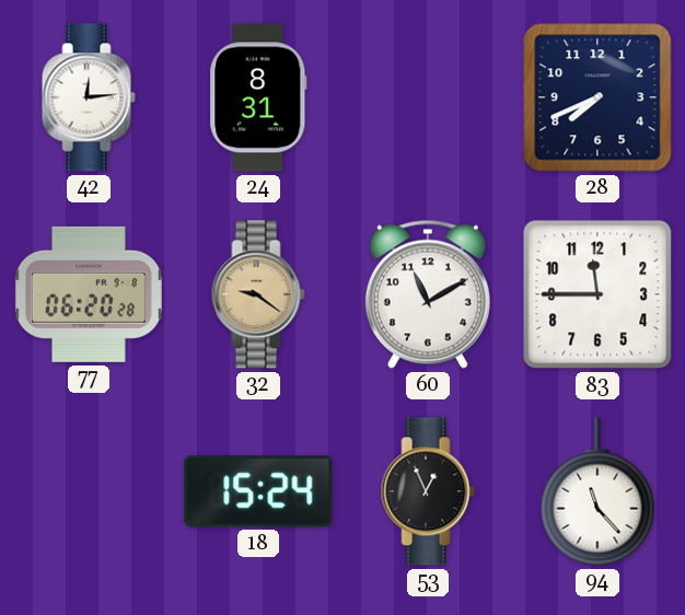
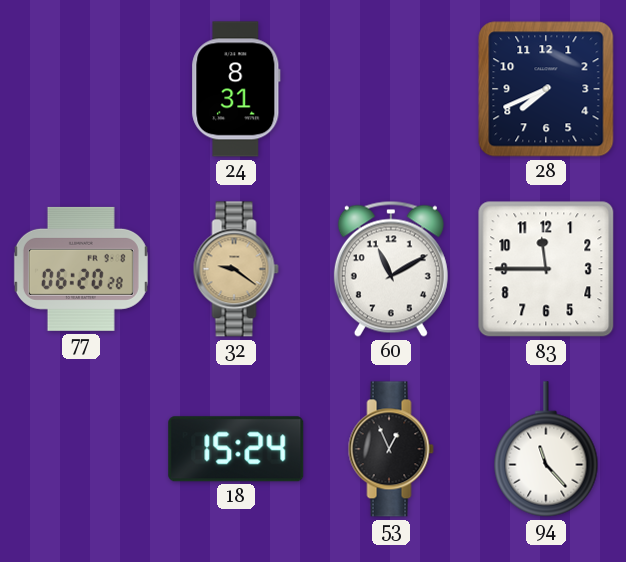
42: 12:14 -> none (89, 97)
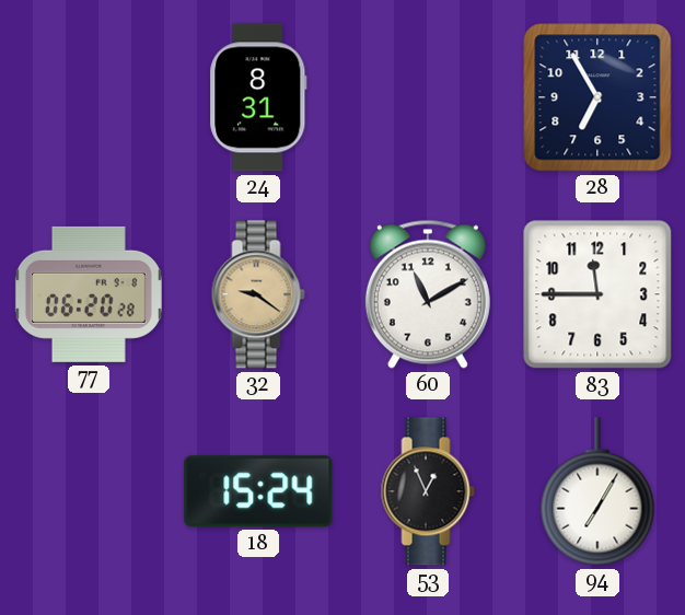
28: 7:41 -> 6:55 (597, 97)
94: 11:23 -> 7:05 (597, 491)
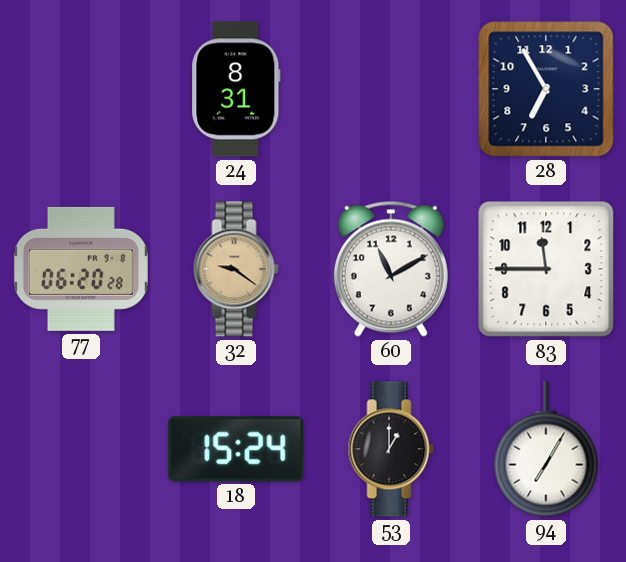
53: 12:56 -> 1:00 (391, 449)
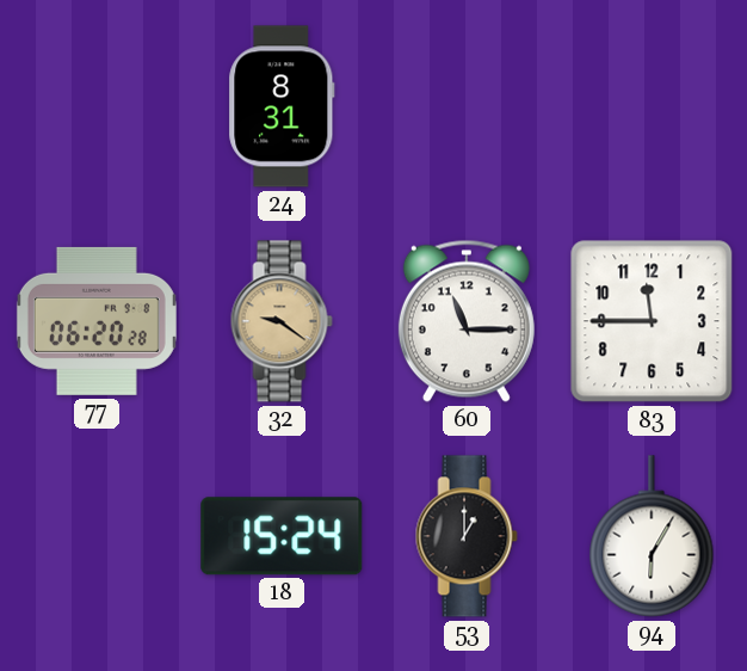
28: 6:55 -> none (546, 89)
60: 11:10 -> 11:15 (467, 321)
94: 7:05 -> 6:05 (652, 536)
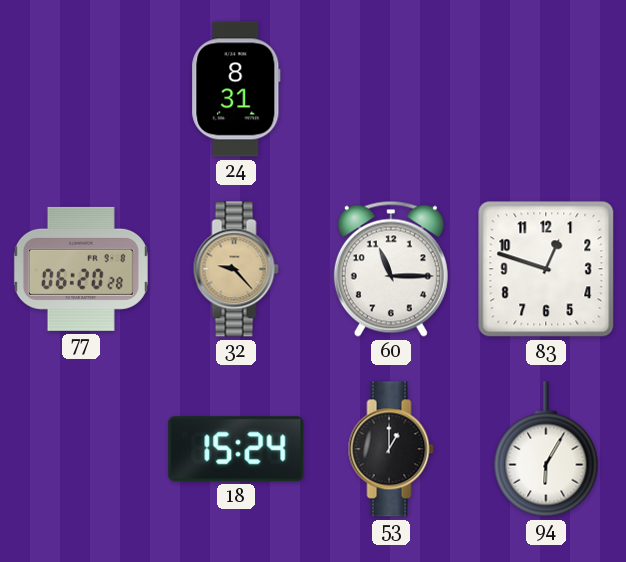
32: 9:21 -> 9:23 (236, 269)
83: 11:45 -> 12:48 (546, 269)
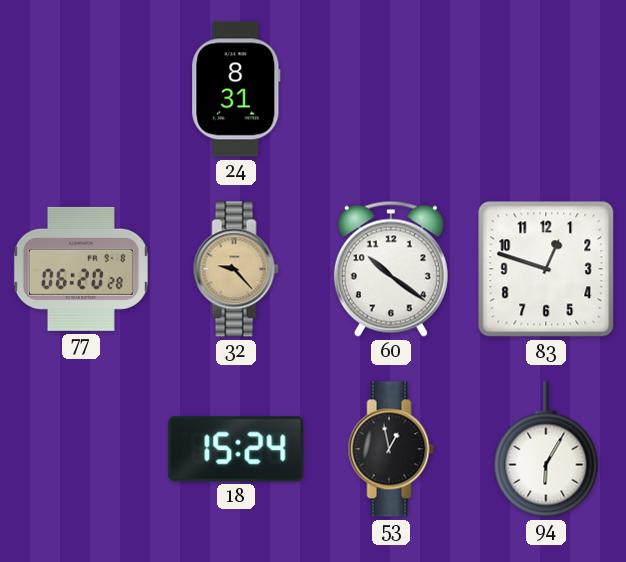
60: 11:15 -> 10:21 (391, 269)
53: 1:00 -> 12:58 (391, 449)
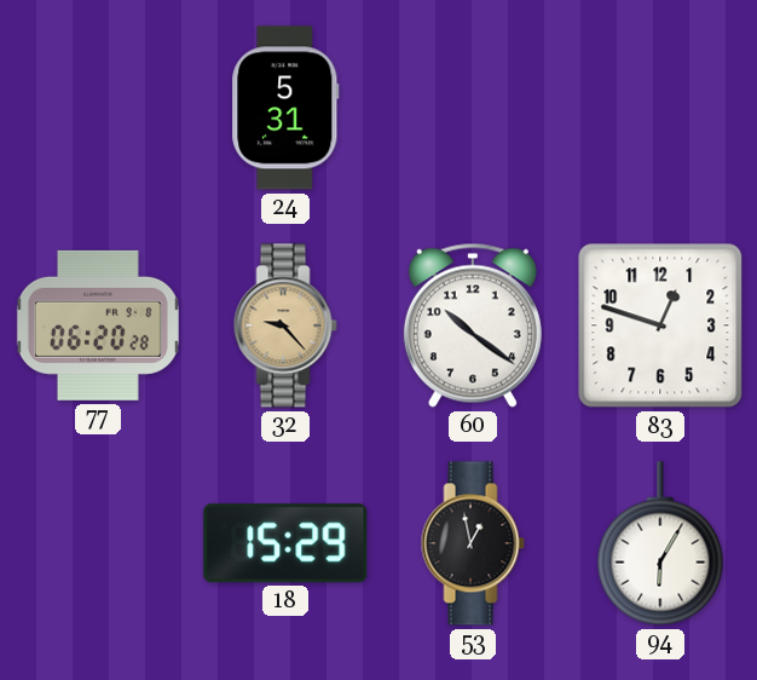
24: 8:31 -> 5:31 (285, 108)
18: 15:24 -> 15:29 (285, 543)
